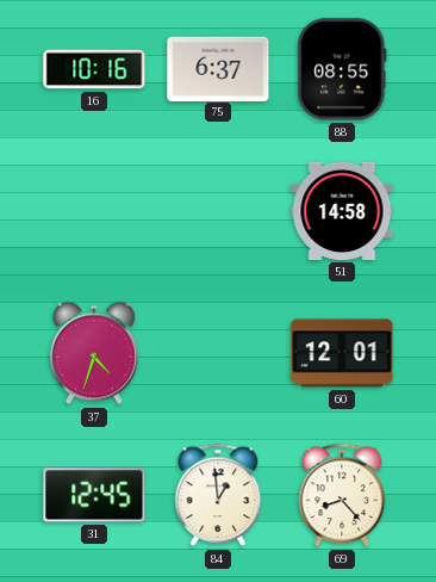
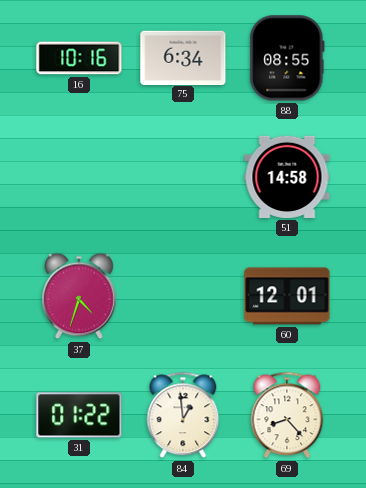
75: 6:37 -> 6:34 (183, 57)
31: 12:45 -> 01:22 (79, 415)
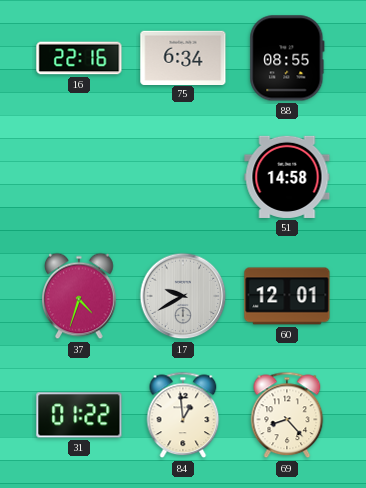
16: 10:16 -> 22:16 (79, 58)
17: none -> 9:40 (183, 296)
